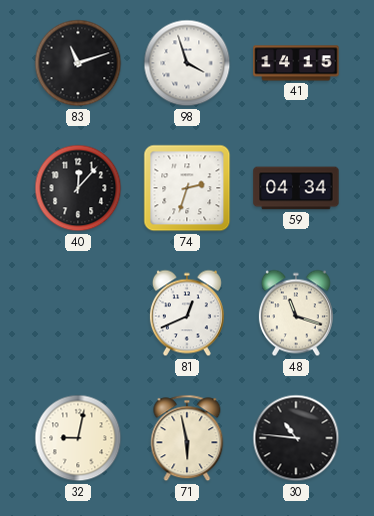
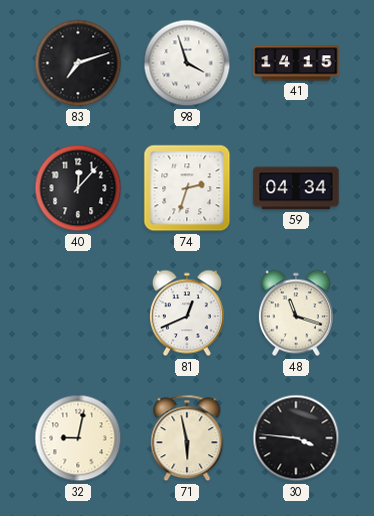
83: 11:12 -> 7:12 (78, 63)
30: 10:46 -> 3:46 (296, 438)
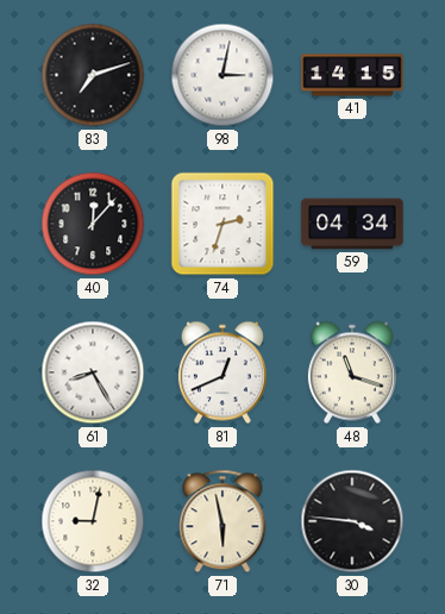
98: 3:57 -> 3:02 (223, 75)
61: none -> 8:25 (93, 372)
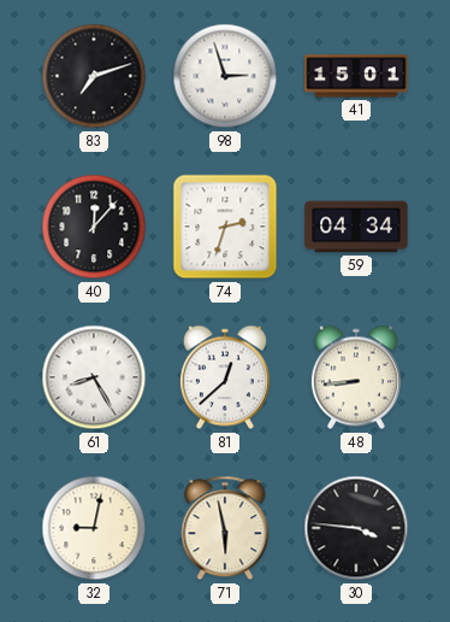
98: 3:02 -> 2:57 (225, 76)
41: 14:15 -> 15:01 (356, 76)
81: 12:41 -> 12:38 (225, 377)
48: 11:18 -> 8:44 (356, 377)
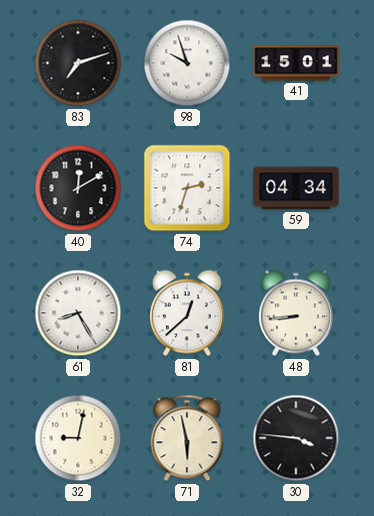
98: 2:57 -> 9:57 (187, 63)
40: 12:07 -> 12:10 (78, 188)
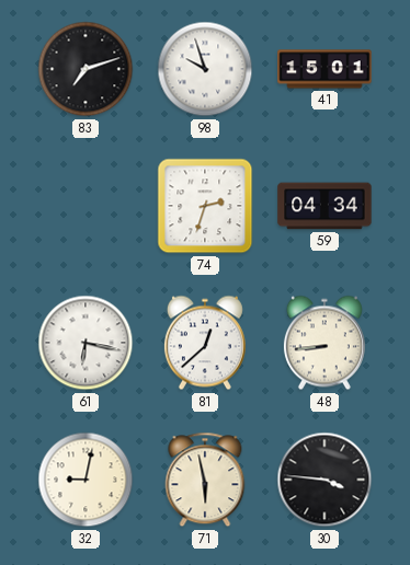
40: 12:10 -> none (78, 188)
61: 8:25 -> 6:17 (86, 343)
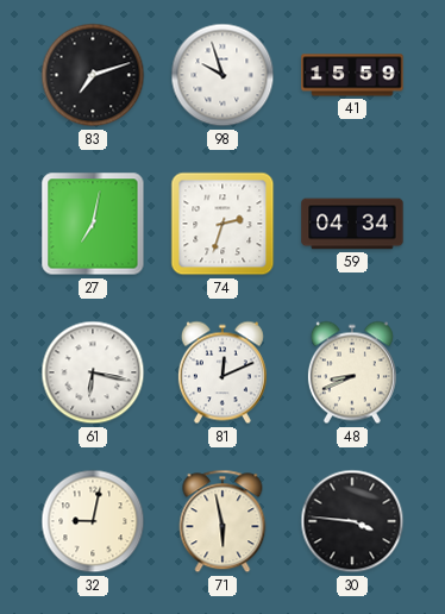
41: 15:01 -> 15:59 (352, 75)
27: none -> 7:02 (93, 224)
81: 12:38 -> 12:11 (223, 372)
48: 8:44 -> 8:41 (352, 372)
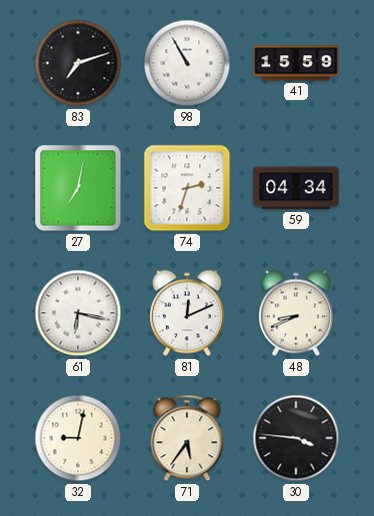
98: 9:57 -> 10:55 (187, 63)
71: 5:58 -> 5:36 (187, 438)
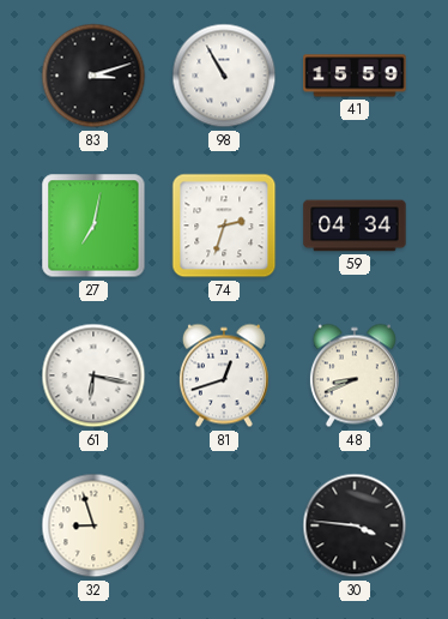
83: 7:12 -> 3:12 (93, 76)
81: 12:11 -> 12:42 (224, 375)
32: 9:02 -> 8:57 (93, 525)
71: 5:36 -> none (187, 438)
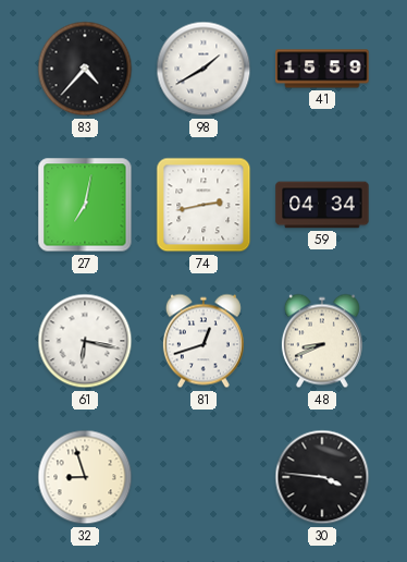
83: 3:12 -> 4:37 (85, 69)
98: 10:55 -> 1:40 (203, 69)
74: 2:33 -> 2:43 (203, 205)
